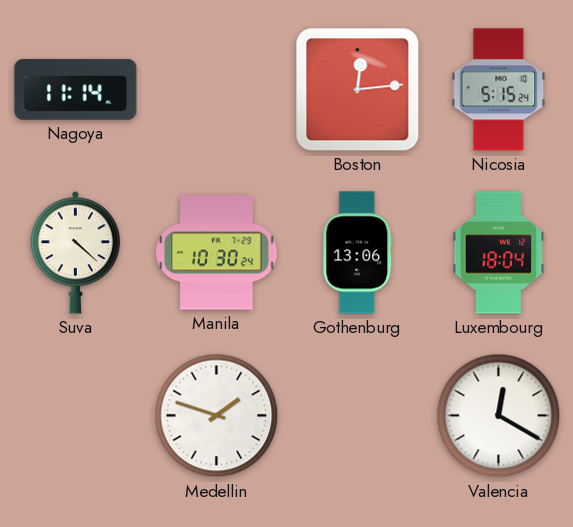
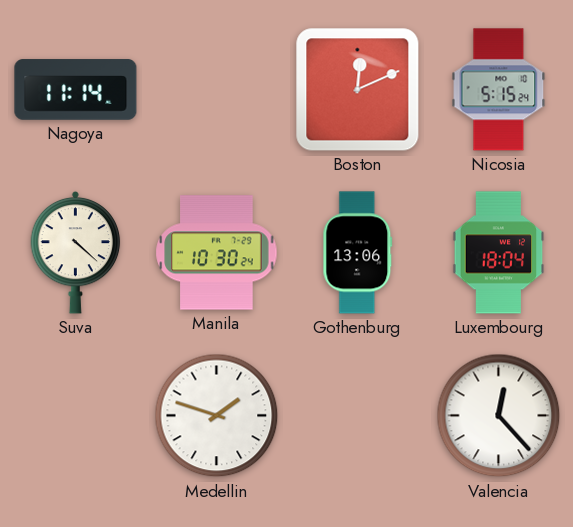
Boston: 12:14 -> 12:11 (358, 90)
Valencia: 12:20 -> 12:23 (499, 416)
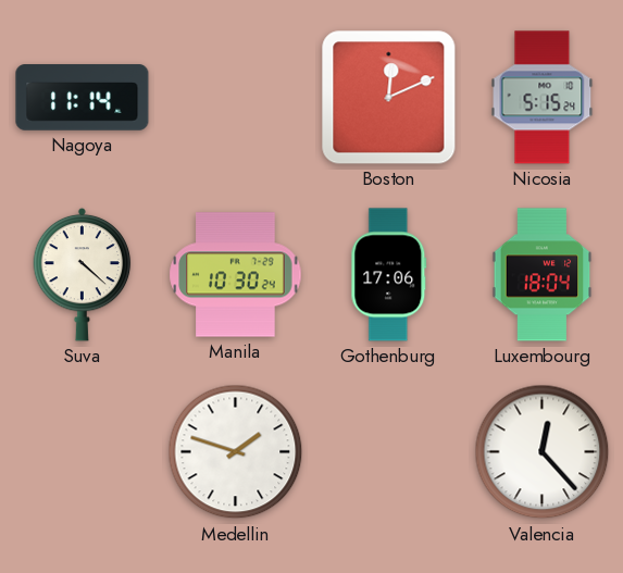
Gothenburg: 13:06 -> 17:06 (389, 275)
